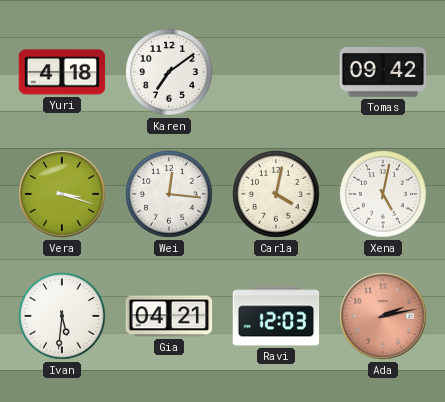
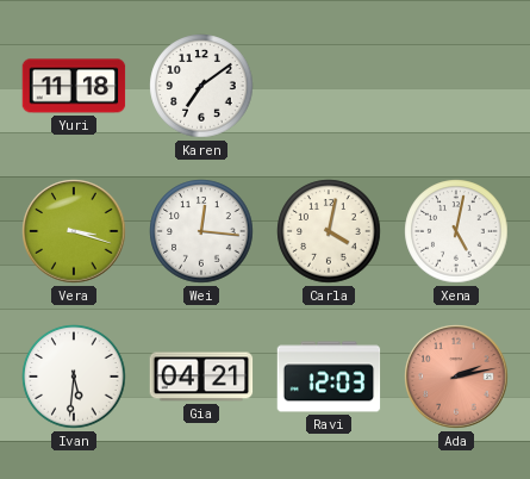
Yuri: 4:18 -> 11:18 (74, 86)
Tomas: 09:42 -> none (383, 73)
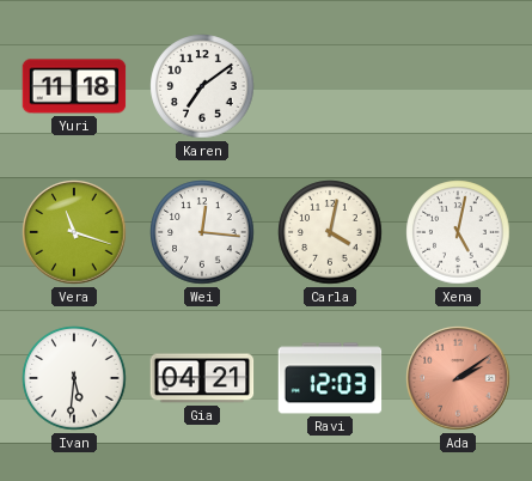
Vera: 3:18 -> 11:18 (74, 232)
Ada: 2:13 -> 2:09 (458, 378)
